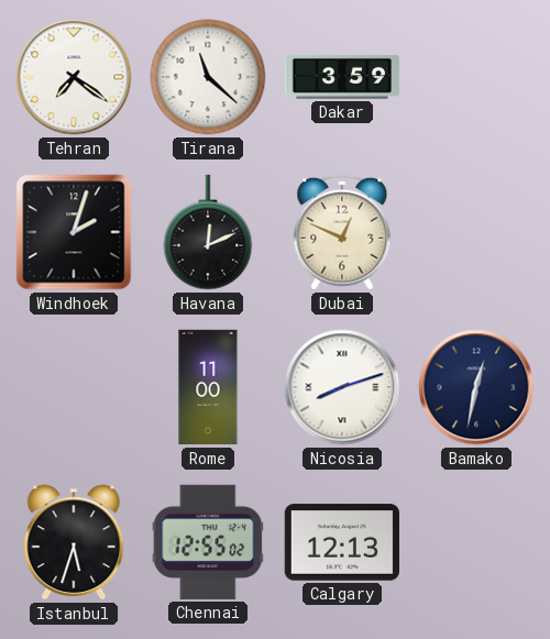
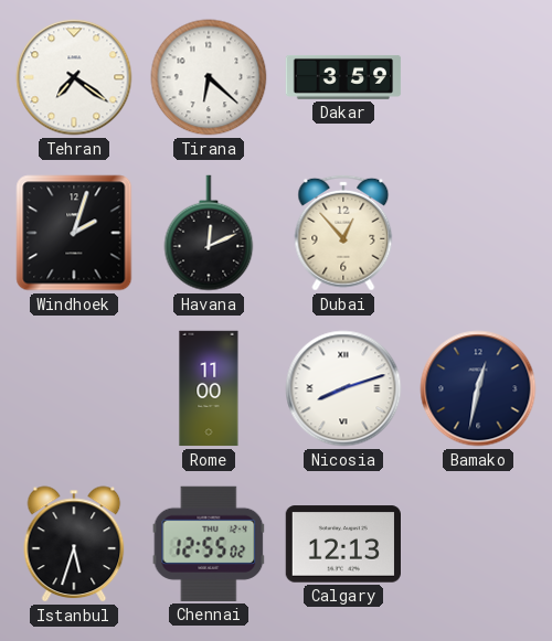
Tirana: 11:22 -> 6:22 (209, 77)
Dubai: 12:49 -> 12:53 (343, 233)
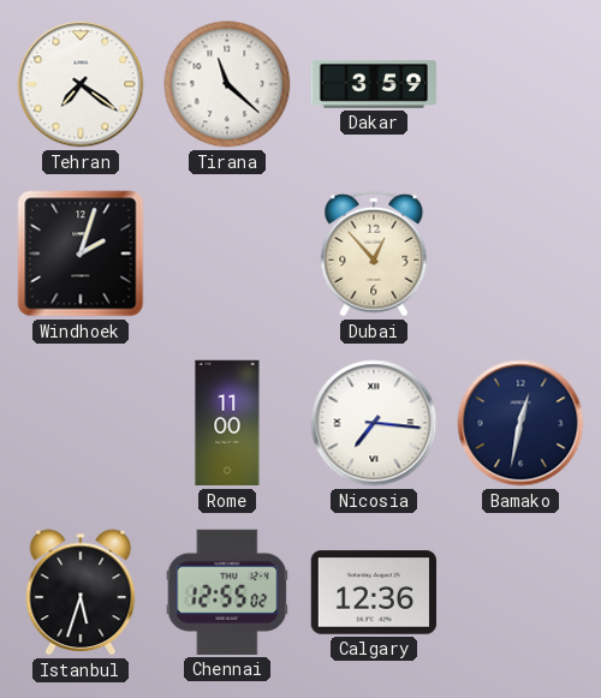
Tirana: 6:22 -> 11:22 (227, 84)
Havana: 12:11 -> none (209, 233)
Nicosia: 8:12 -> 7:16 (374, 423)
Calgary: 12:13 -> 12:36 (373, 592)
